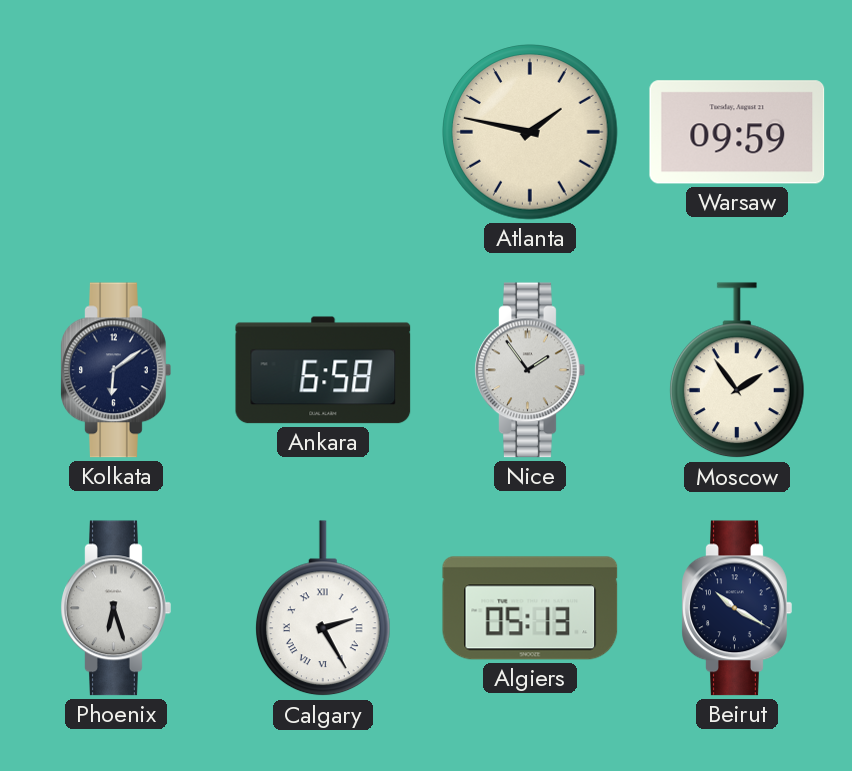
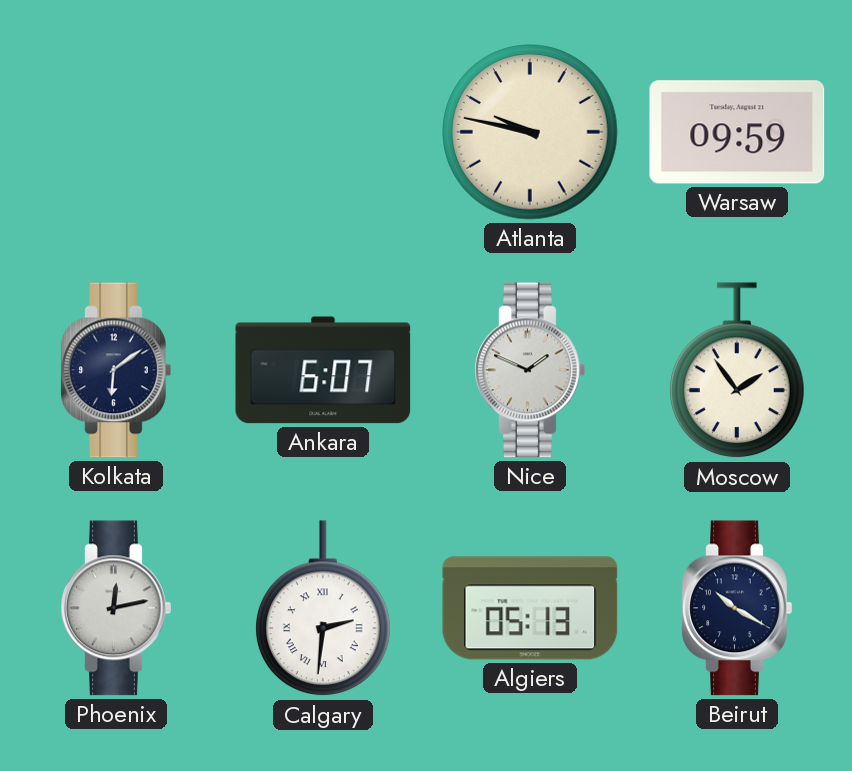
Atlanta: 1:47 -> 9:47 (530, 132)
Ankara: 6:58 -> 6:07 (323, 370)
Nice: 1:54 -> 1:49 (530, 370)
Phoenix: 6:27 -> 12:13 (116, 608)
Calgary: 2:25 -> 2:31 (323, 609)
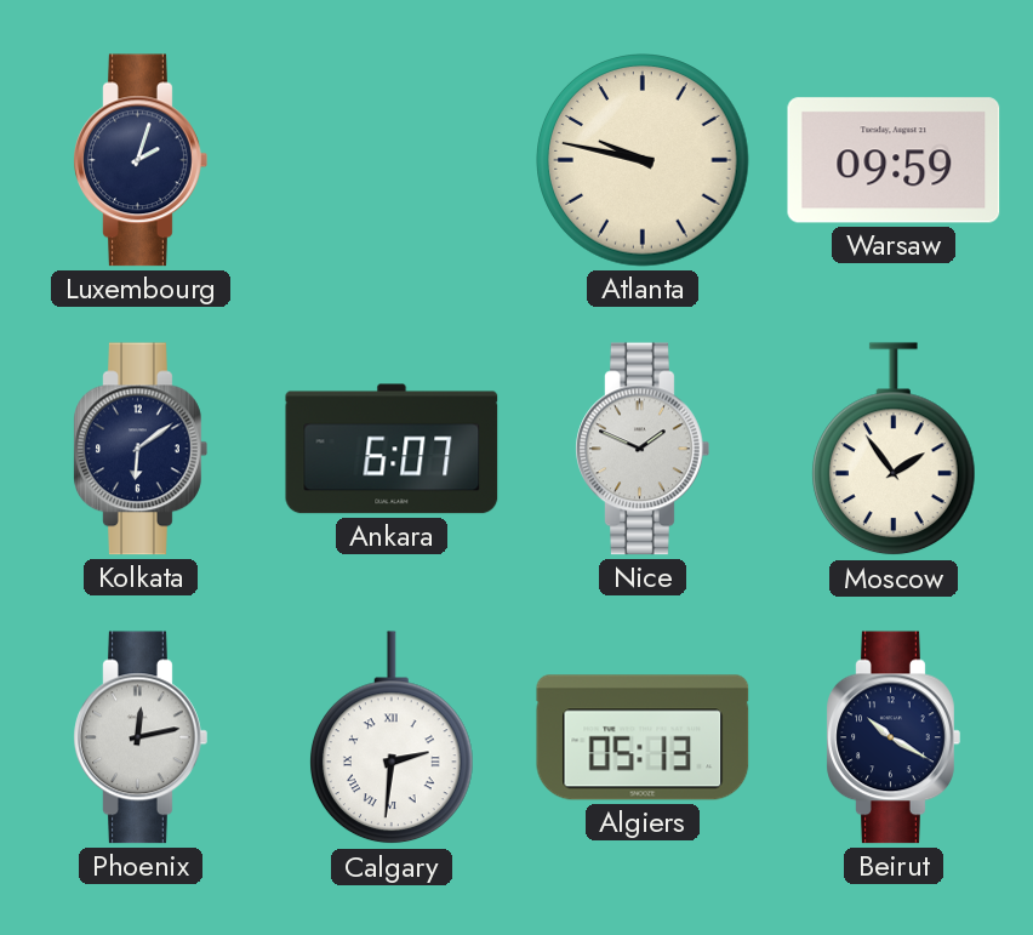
Luxembourg: none -> 2:03 (141, 160)
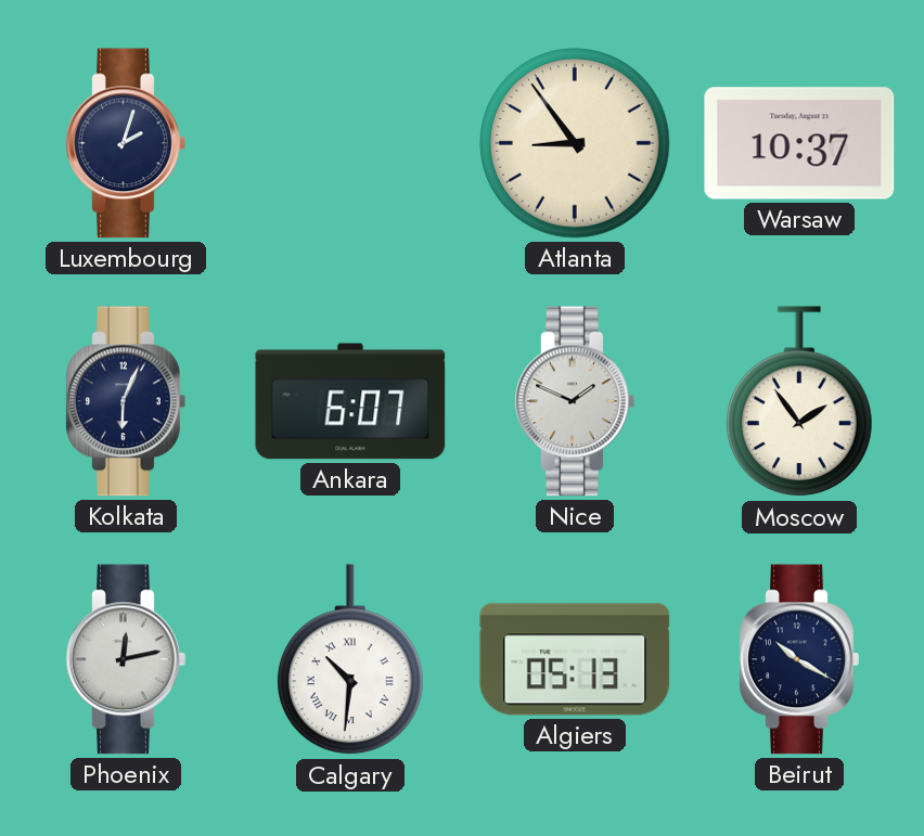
Atlanta: 9:47 -> 8:54 (575, 143)
Warsaw: 09:59 -> 10:37 (799, 143)
Kolkata: 6:09 -> 6:04 (126, 401)
Calgary: 2:31 -> 10:31 (350, 660)
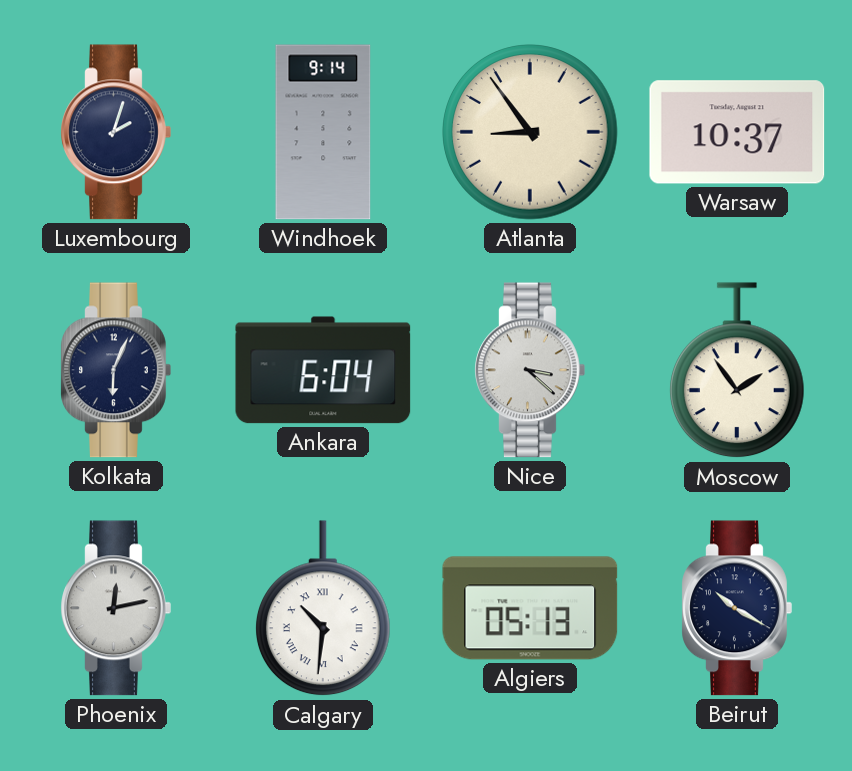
Windhoek: none -> 9:14 (323, 132)
Ankara: 6:07 -> 6:04 (323, 370)
Nice: 1:49 -> 3:22 (530, 370)
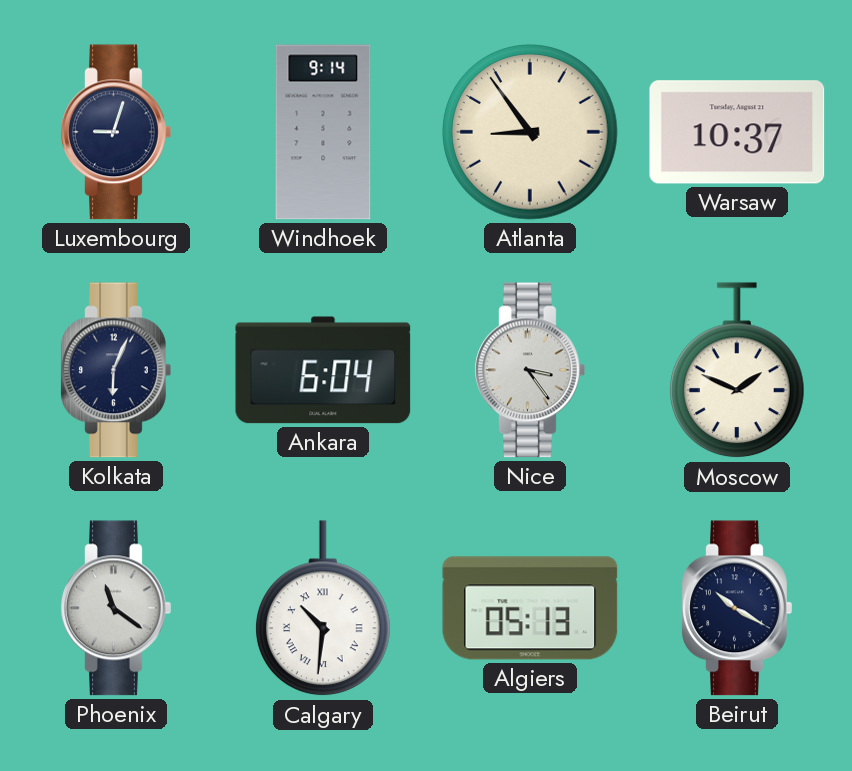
Luxembourg: 2:03 -> 9:03 (116, 132)
Nice: 3:22 -> 3:24 (530, 370)
Moscow: 1:54 -> 1:49 (737, 371)
Phoenix: 12:13 -> 11:21 (116, 608)
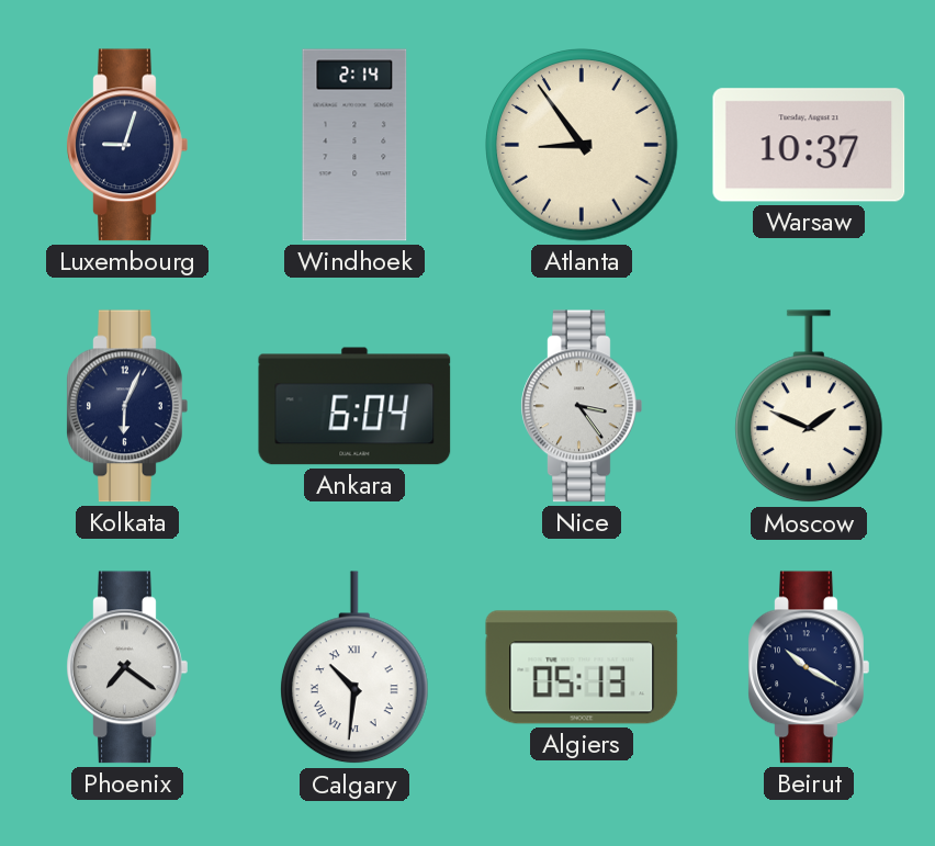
Windhoek: 9:14 -> 2:14 (354, 145)
Phoenix: 11:21 -> 7:21 (127, 667)
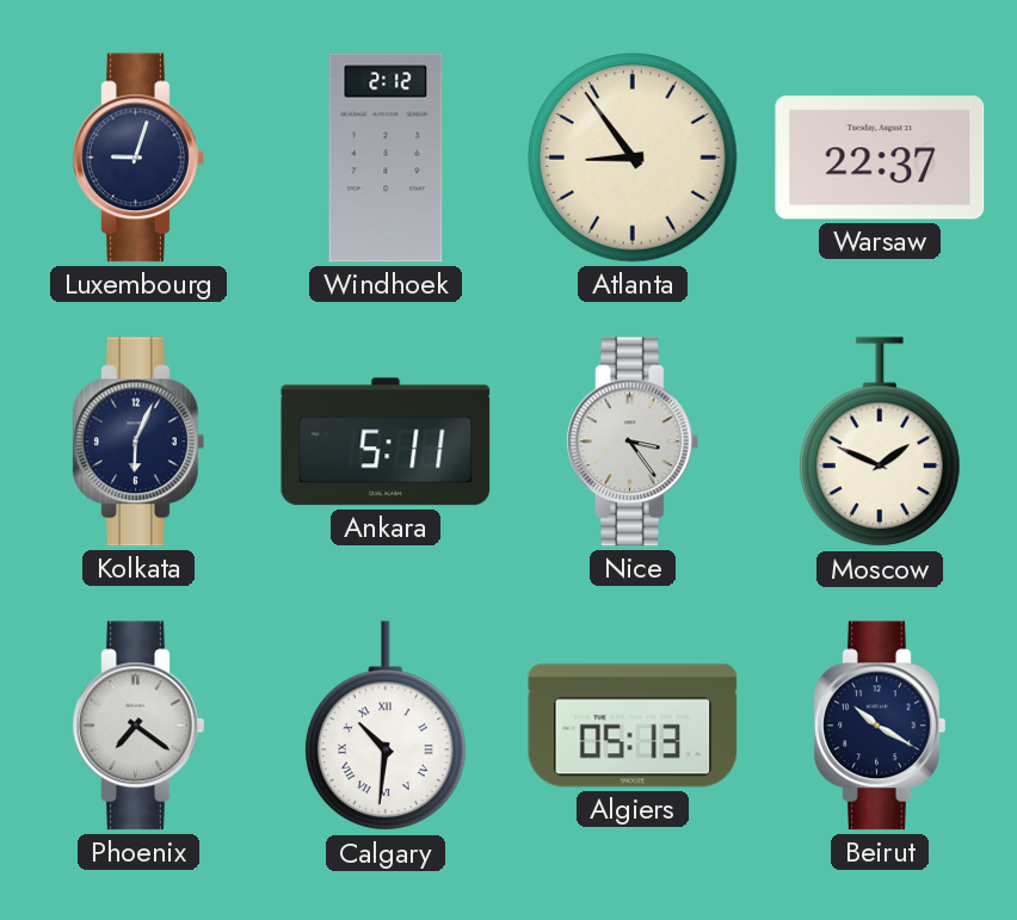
Windhoek: 2:14 -> 2:12 (386, 158)
Warsaw: 10:37 -> 22:37 (880, 158)
Ankara: 6:04 -> 5:11 (386, 442)
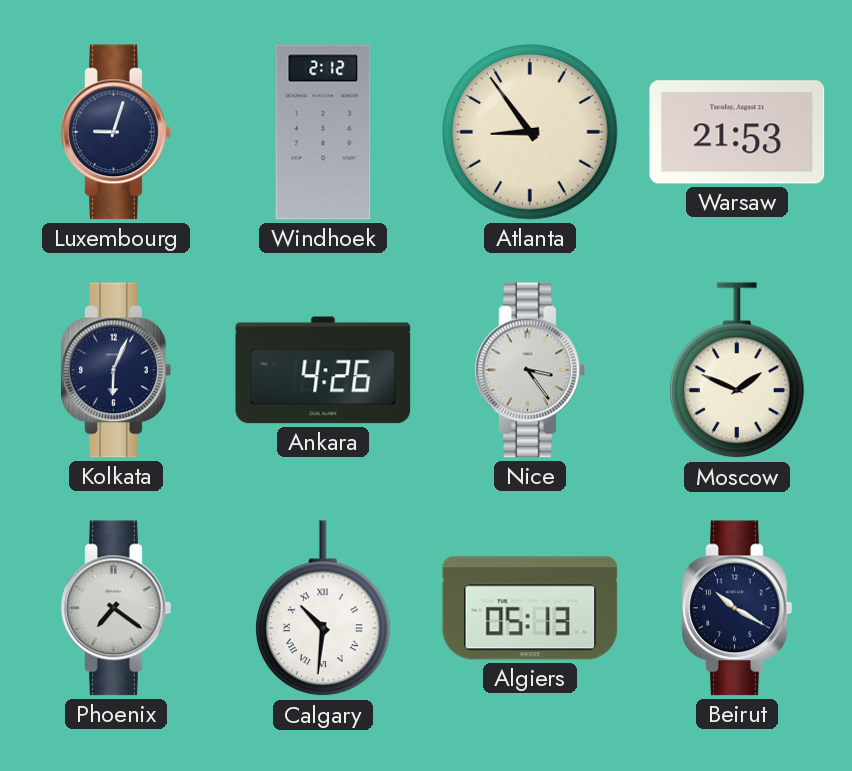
Warsaw: 22:37 -> 21:53 (737, 132)
Ankara: 5:11 -> 4:26 (323, 370)
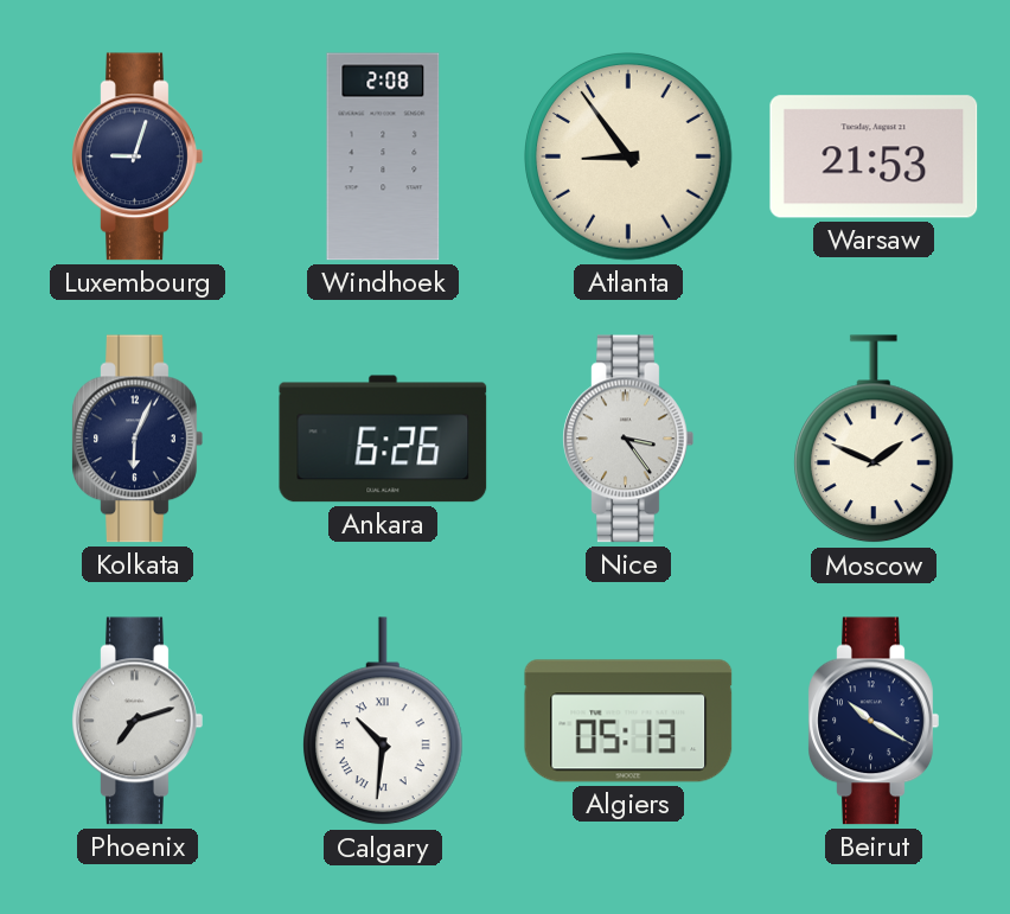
Windhoek: 2:12 -> 2:08 (383, 156)
Ankara: 4:26 -> 6:26 (383, 439)
Phoenix: 7:21 -> 7:12 (138, 721)
